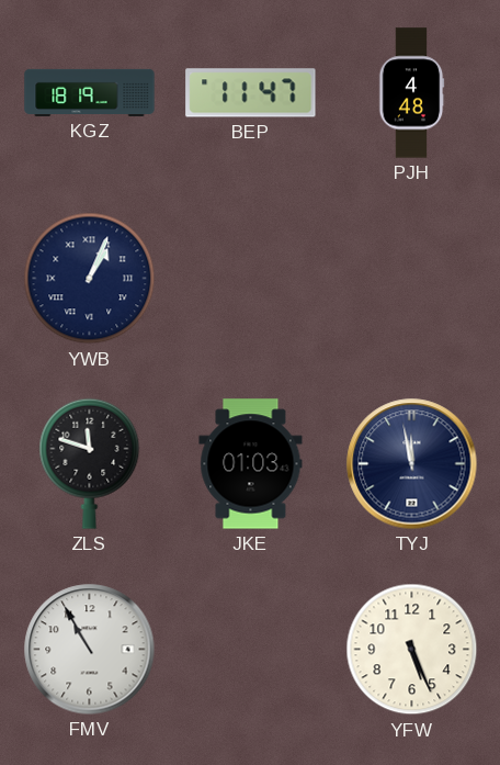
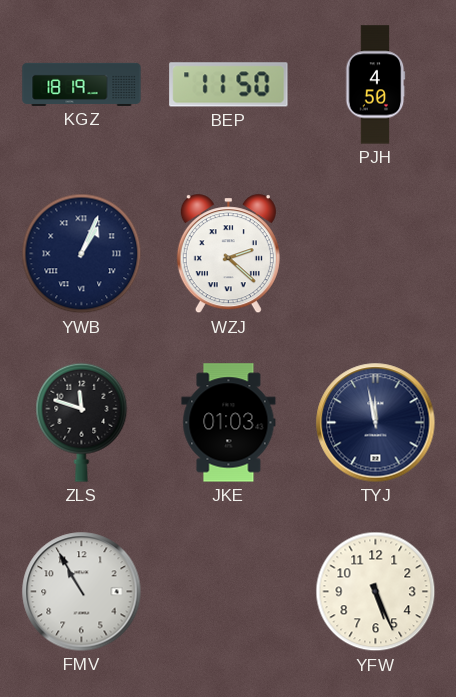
BEP: 11:47 -> 11:50 (229, 85)
PJH: 4:48 -> 4:50 (375, 85)
WZJ: none -> 2:22 (228, 254)
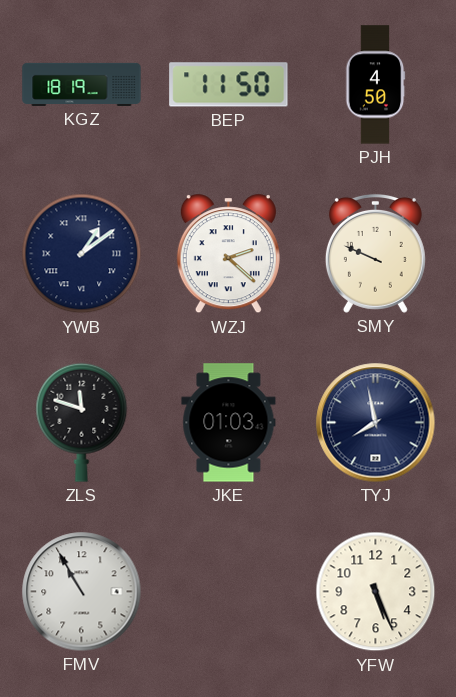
YWB: 1:04 -> 1:09 (82, 254)
SMY: none -> 9:49 (375, 253)
TYJ: 11:58 -> 7:58 (376, 423)
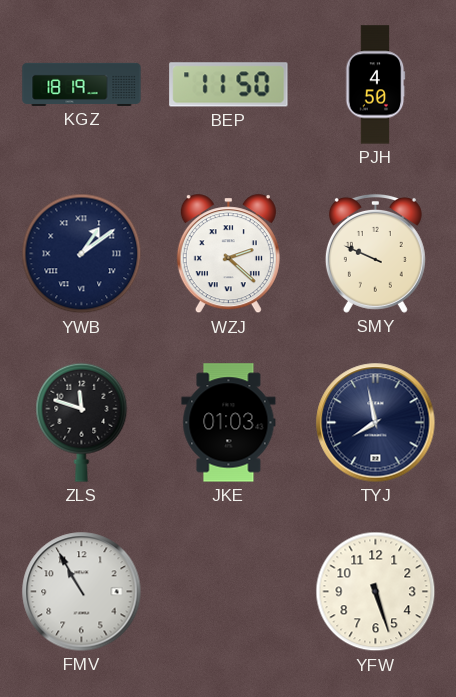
YFW: 5:26 -> 5:27 (376, 592)
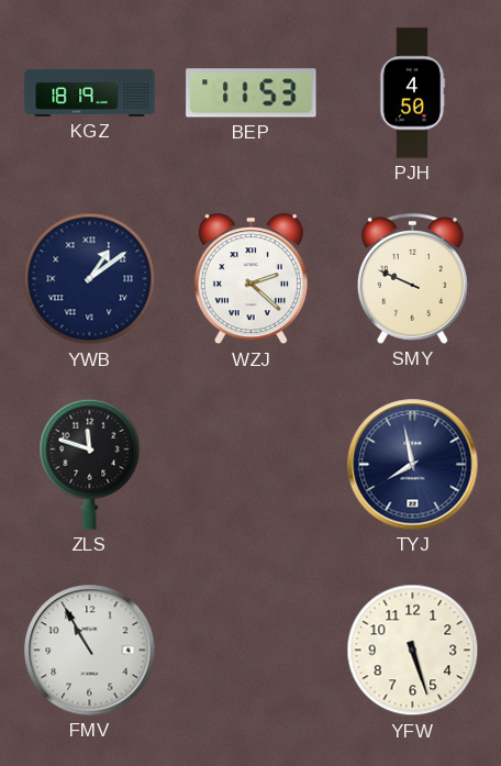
BEP: 11:50 -> 11:53 (252, 93)
JKE: 01:03 -> none (229, 423)
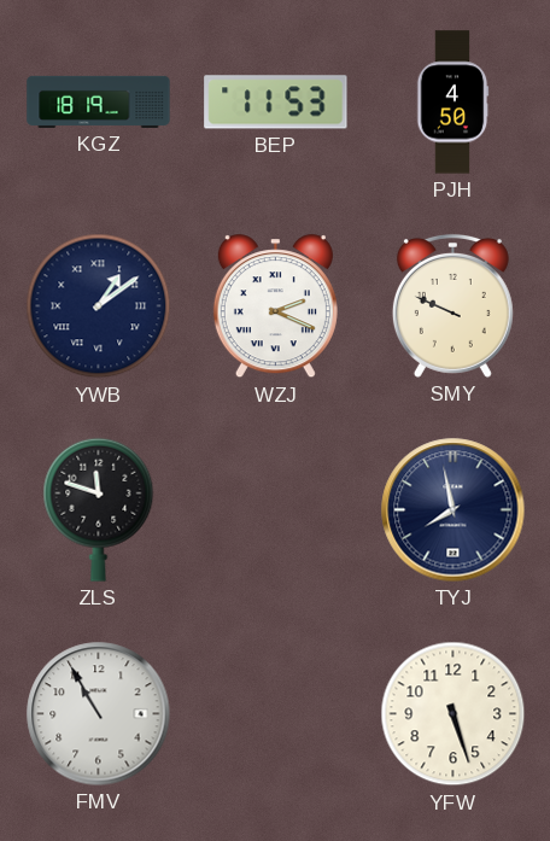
WZJ: 2:22 -> 2:19 (275, 306)
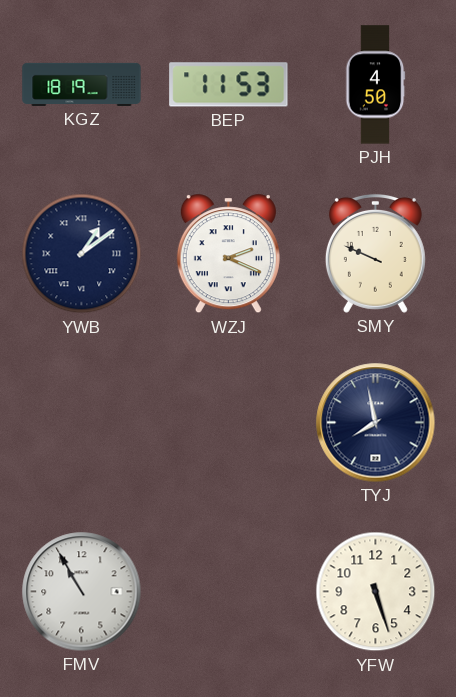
ZLS: 11:48 -> none (99, 509)
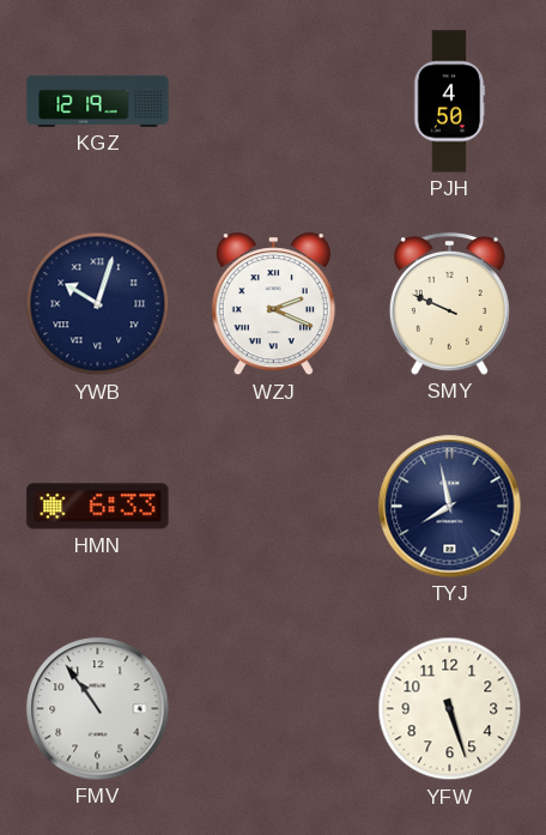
KGZ: 18:19 -> 12:19 (98, 101)
BEP: 11:53 -> none (229, 85)
YWB: 1:09 -> 10:03 (98, 304)
HMN: none -> 6:33 (98, 507)
FMV: 10:55 -> 10:54 (98, 709)
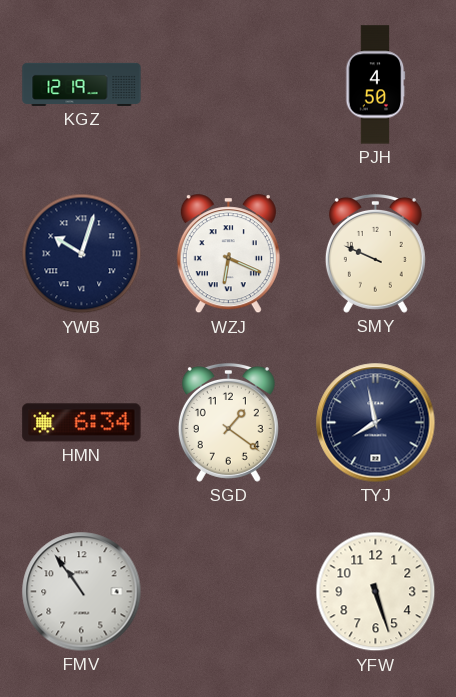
WZJ: 2:19 -> 6:19 (228, 254)
HMN: 6:33 -> 6:34 (82, 423)
SGD: none -> 1:21 (228, 422)
